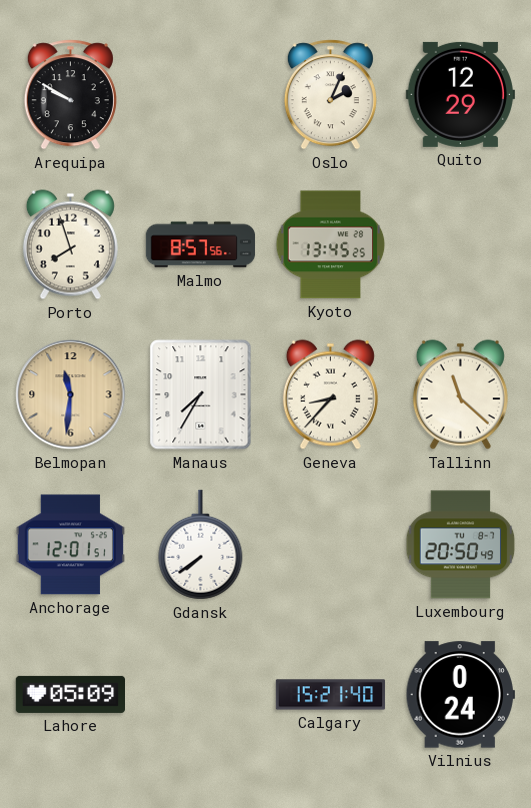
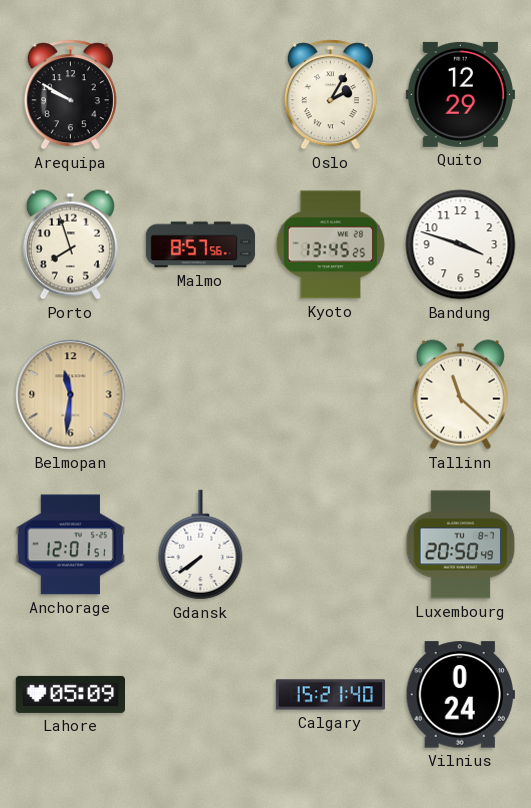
Oslo: 2:04 -> 2:05 (330, 95)
Bandung: none -> 3:48 (461, 245)
Manaus: 7:35 -> none (201, 395)
Geneva: 8:37 -> none (330, 395)
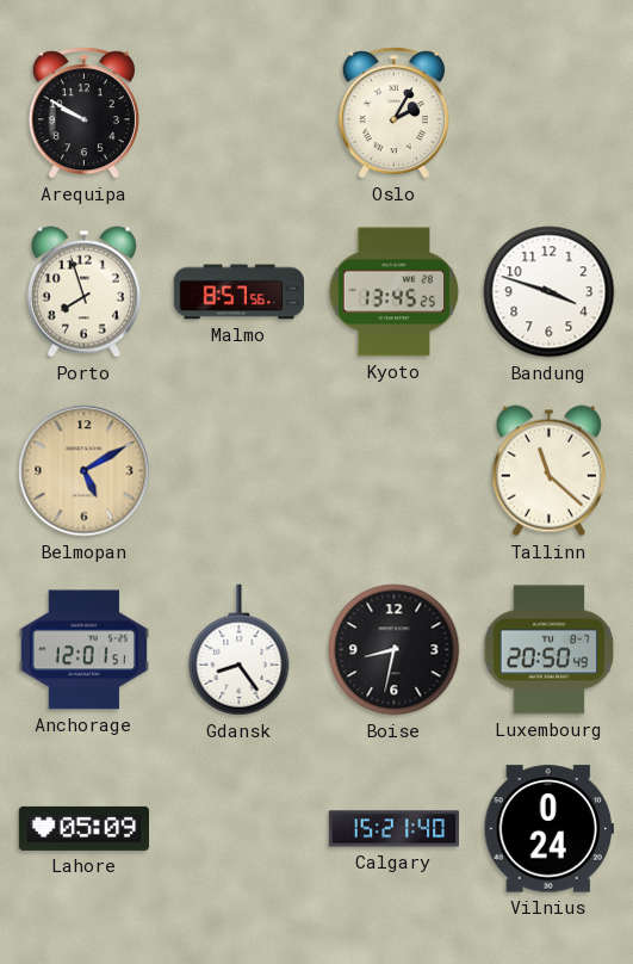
Quito: 12:29 -> none (460, 94)
Belmopan: 11:31 -> 5:10 (85, 471)
Gdansk: 7:39 -> 8:24 (240, 650)
Boise: none -> 8:32 (395, 650)
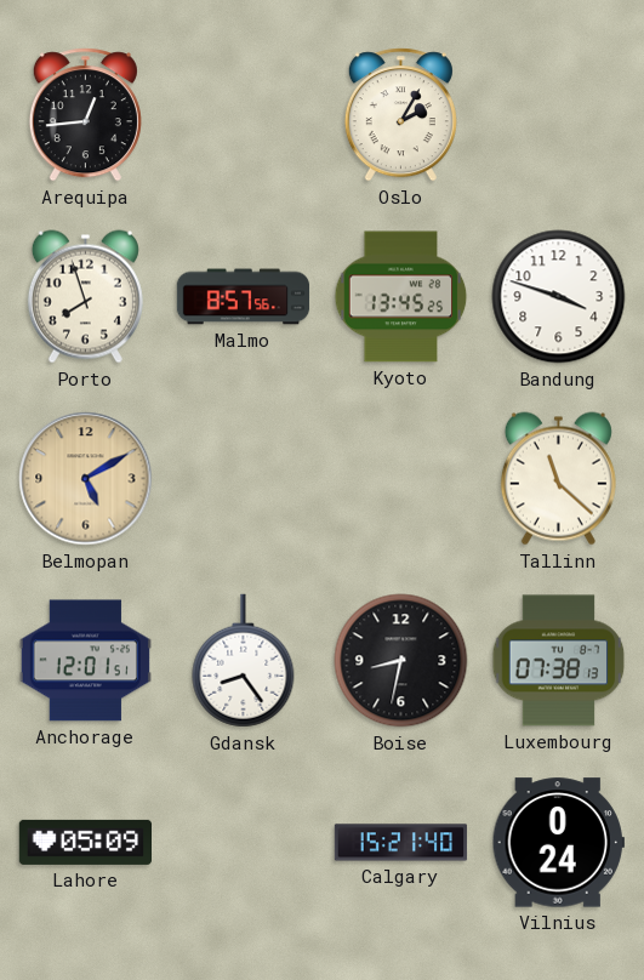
Arequipa: 9:50 -> 12:44 (85, 115)
Luxembourg: 20:50 -> 07:38 (559, 661)
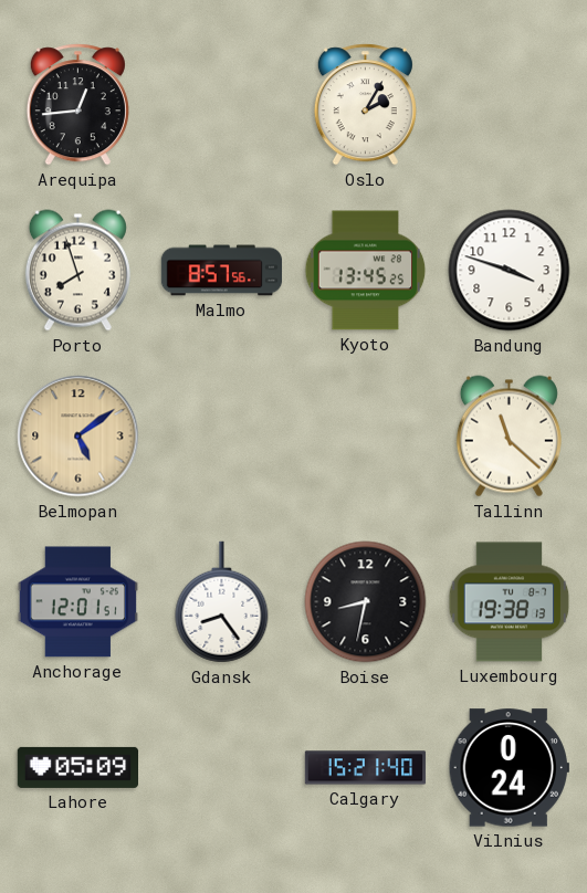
Belmopan: 5:10 -> 5:09 (78, 437)
Luxembourg: 07:38 -> 19:38 (510, 602)
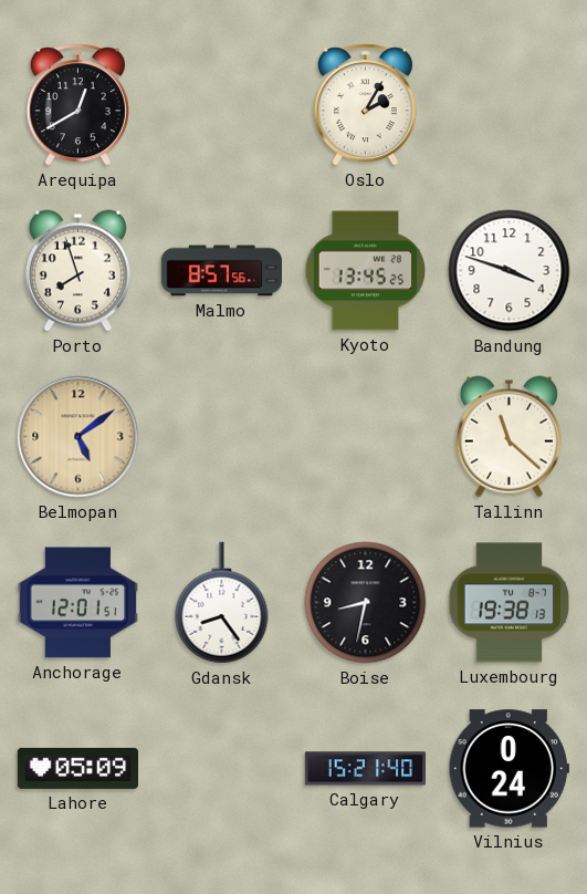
Arequipa: 12:44 -> 12:40 (77, 105)
